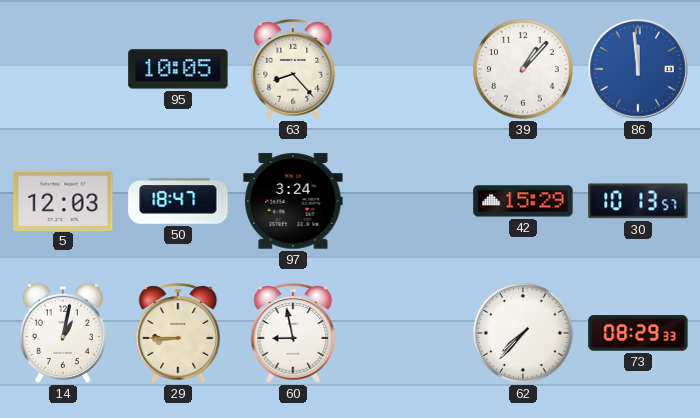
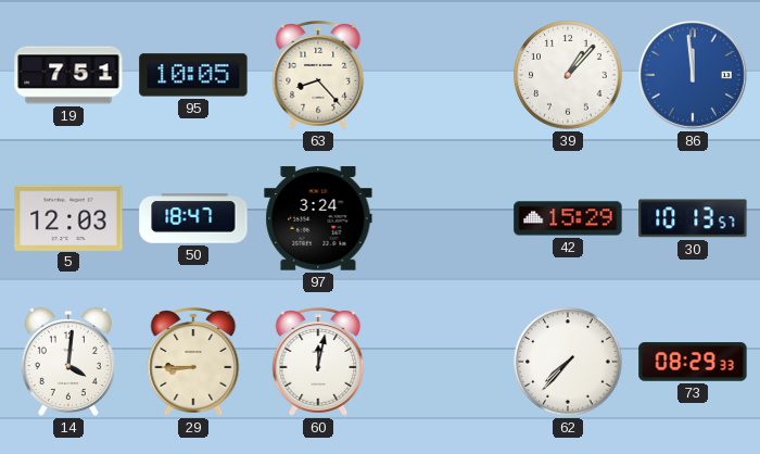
19: none -> 7:51 (68, 75)
14: 1:02 -> 4:01 (68, 362)
60: 8:58 -> 12:02 (318, 362)
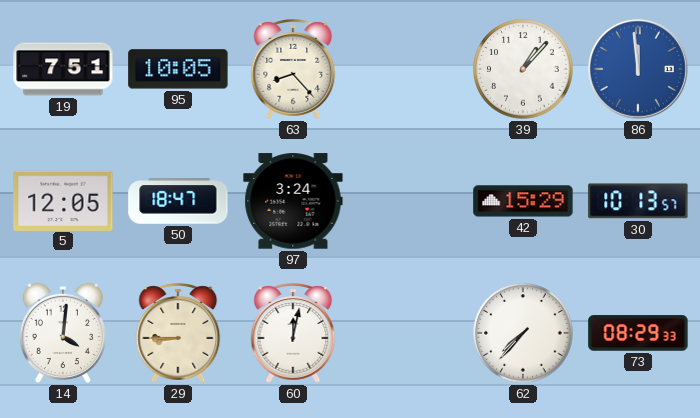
5: 12:03 -> 12:05 (63, 200)
